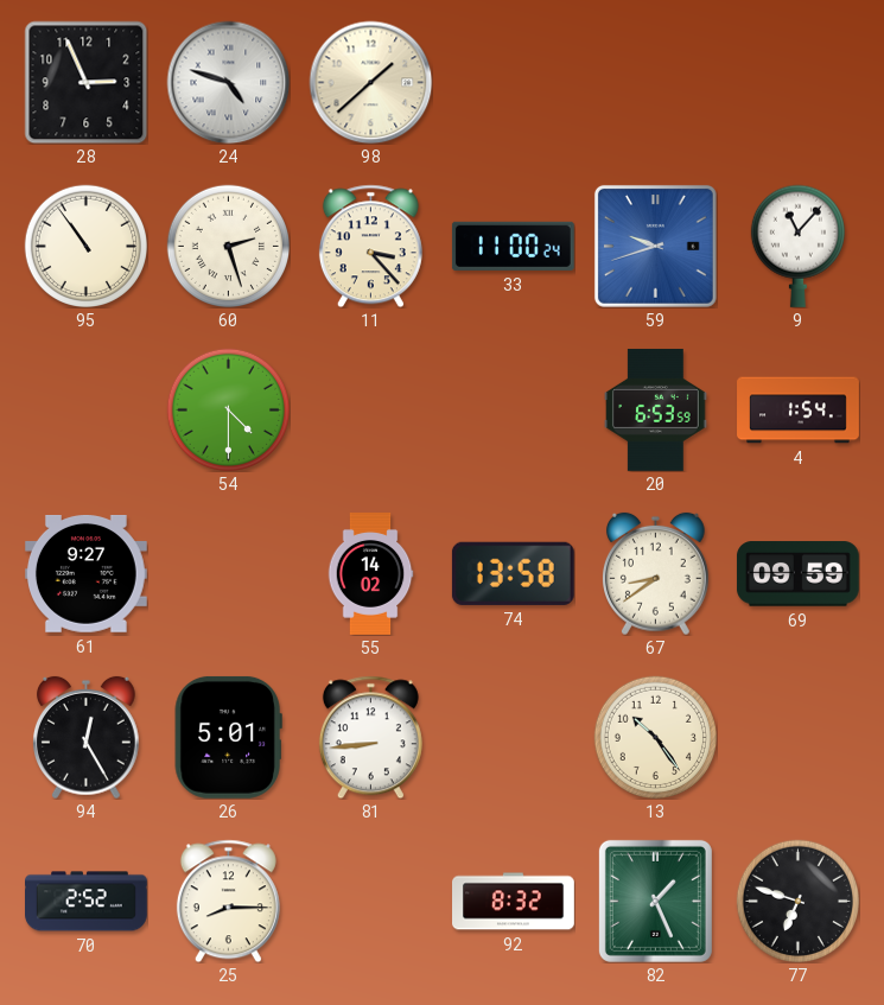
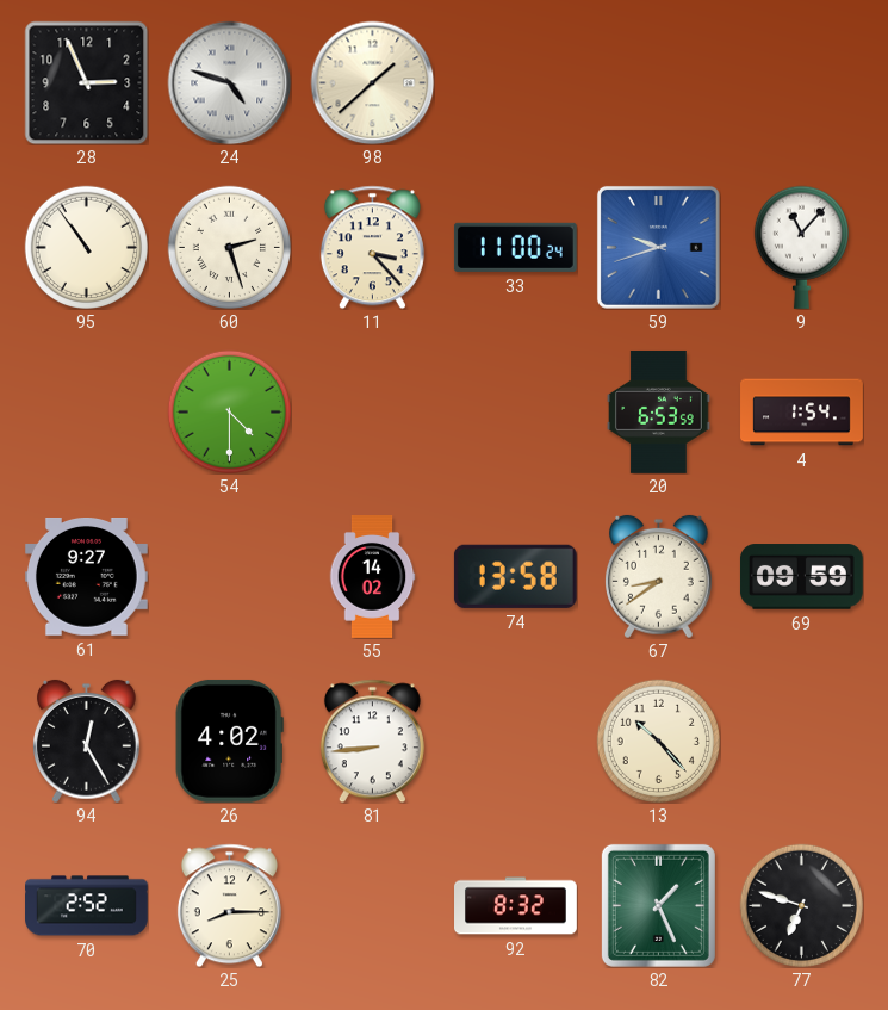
26: 5:01 -> 4:02 (229, 741)
13: 10:24 -> 10:23 (658, 741)
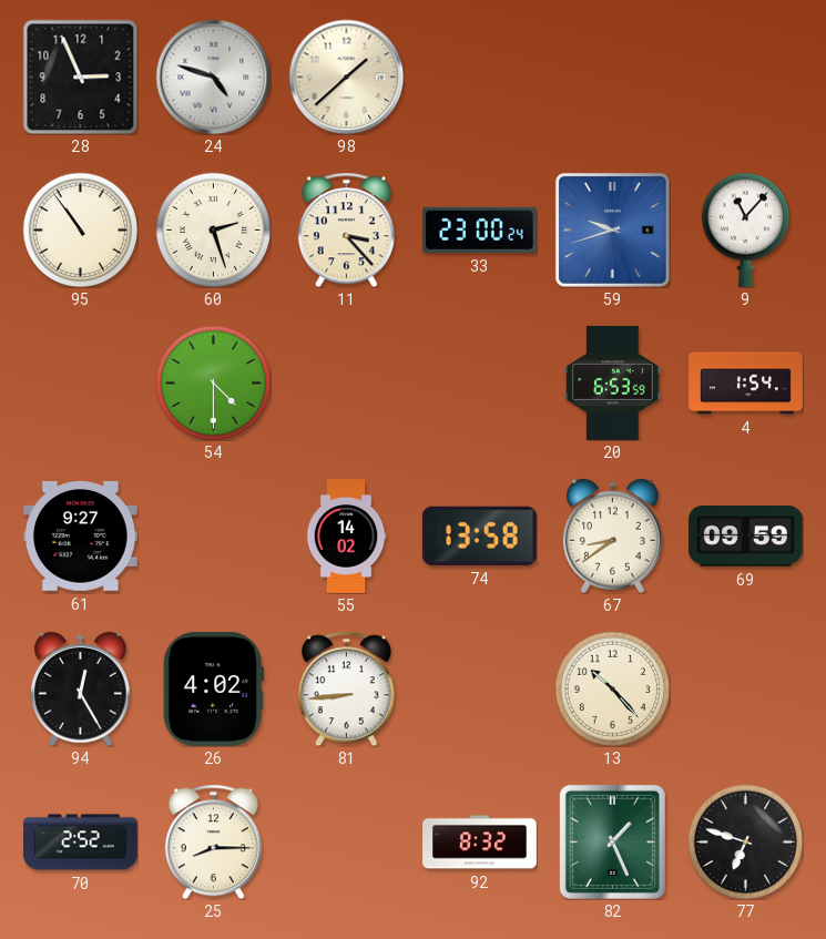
33: 11:00 -> 23:00 (479, 229)
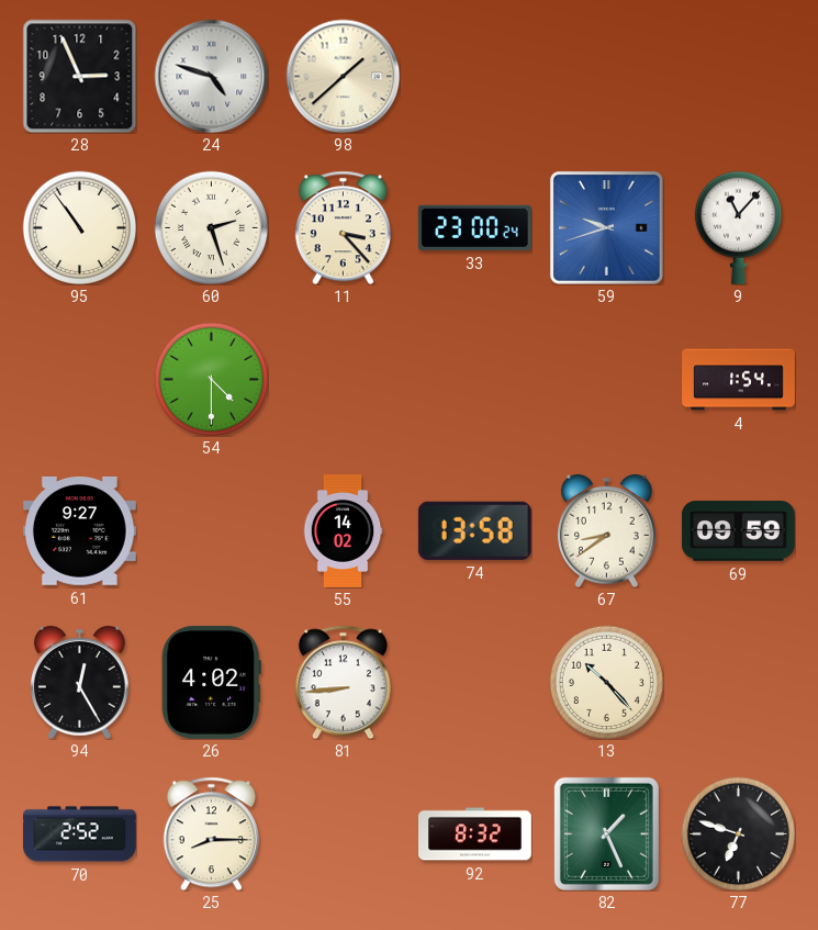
20: 6:53 -> none (613, 384)
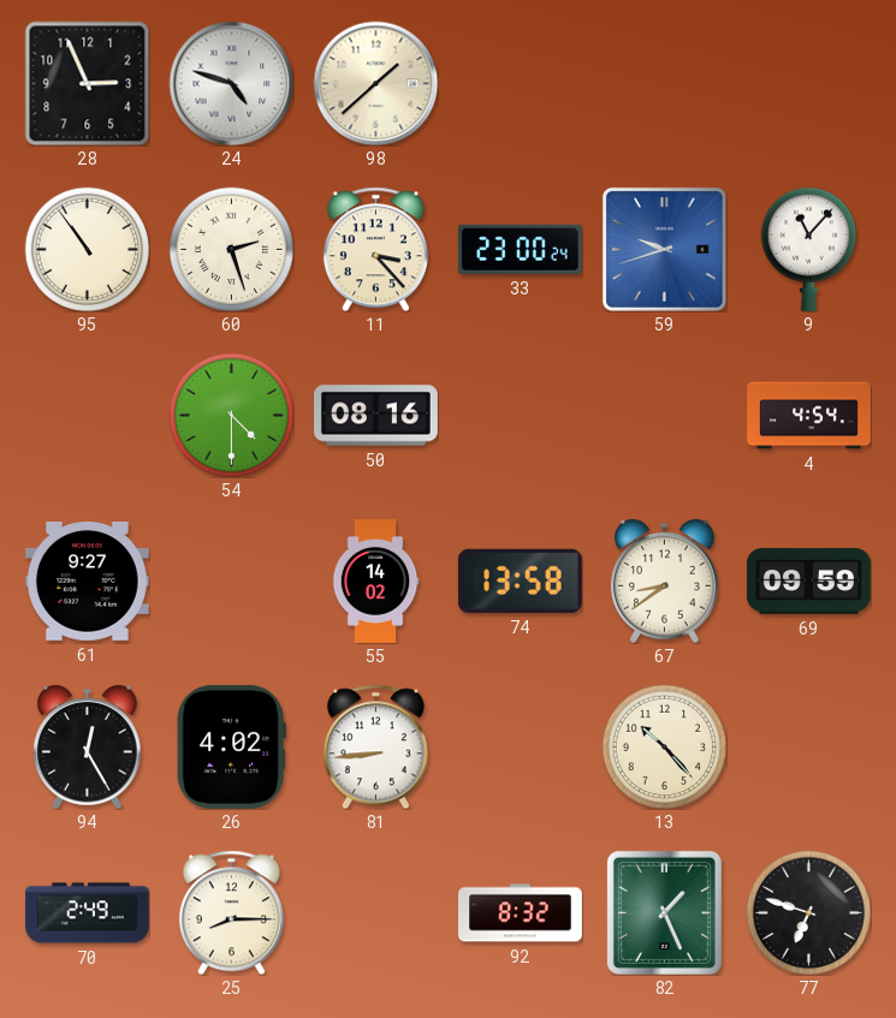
50: none -> 08:16 (376, 416)
4: 1:54 -> 4:54 (809, 416)
70: 2:52 -> 2:49 (88, 913)
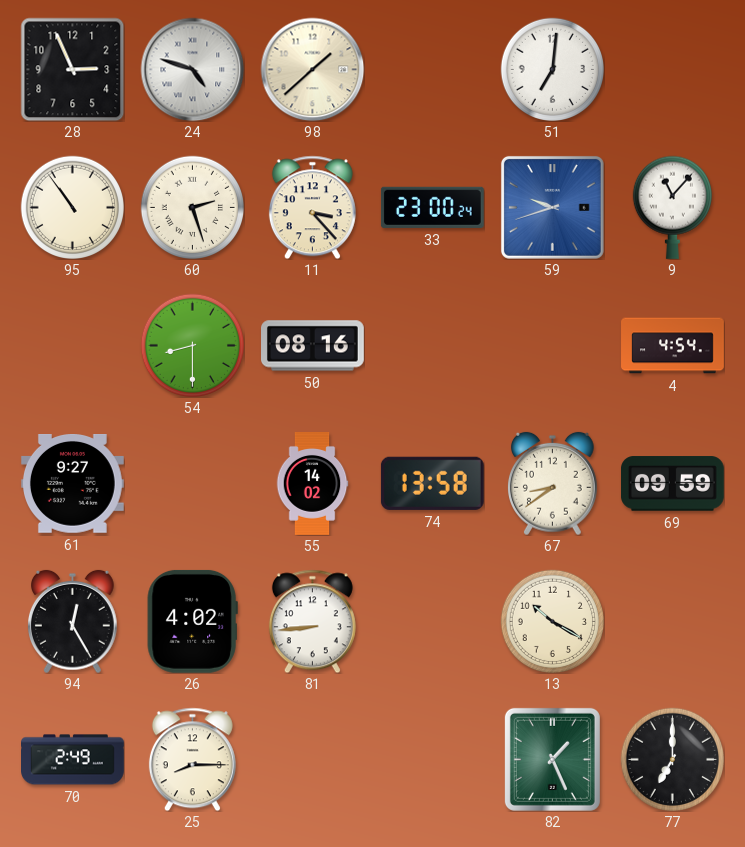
51: none -> 7:01 (552, 69)
54: 4:30 -> 8:30 (192, 345)
13: 10:23 -> 10:20 (552, 621)
92: 8:32 -> none (521, 913)
77: 6:48 -> 7:00 (672, 759)
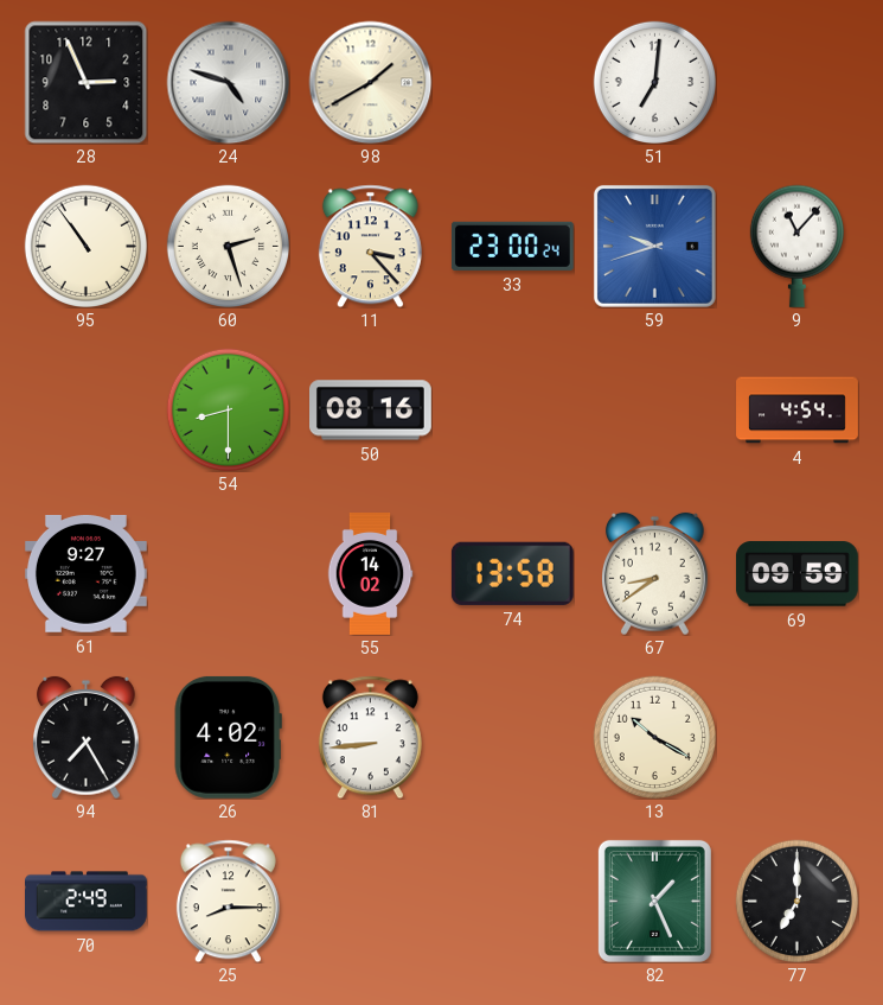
98: 1:38 -> 1:40 (370, 82)
94: 12:25 -> 7:25 (87, 737)
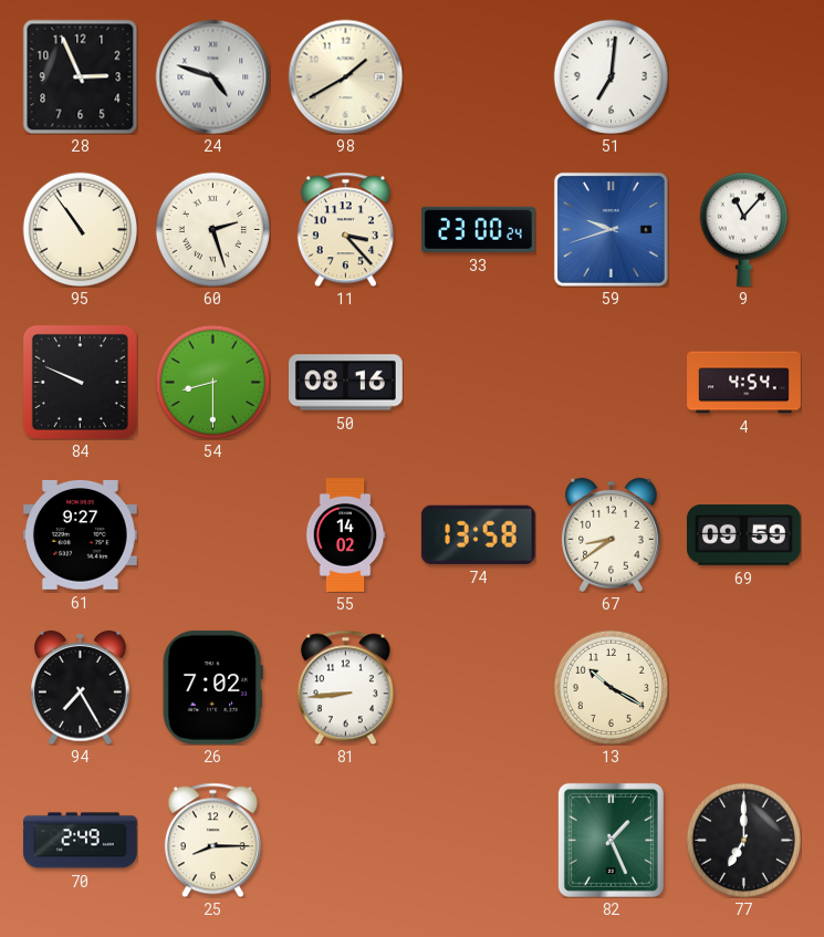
84: none -> 9:49 (80, 382)
26: 4:02 -> 7:02 (212, 687)
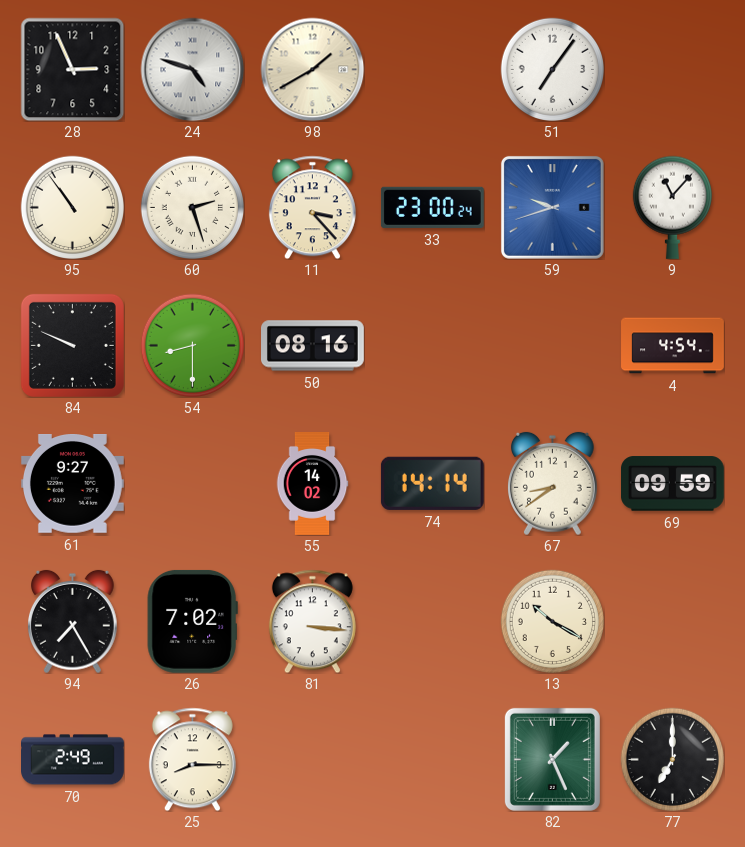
51: 7:01 -> 7:06 (552, 69)
74: 13:58 -> 14:14 (432, 483)
81: 8:44 -> 3:16 (312, 621)
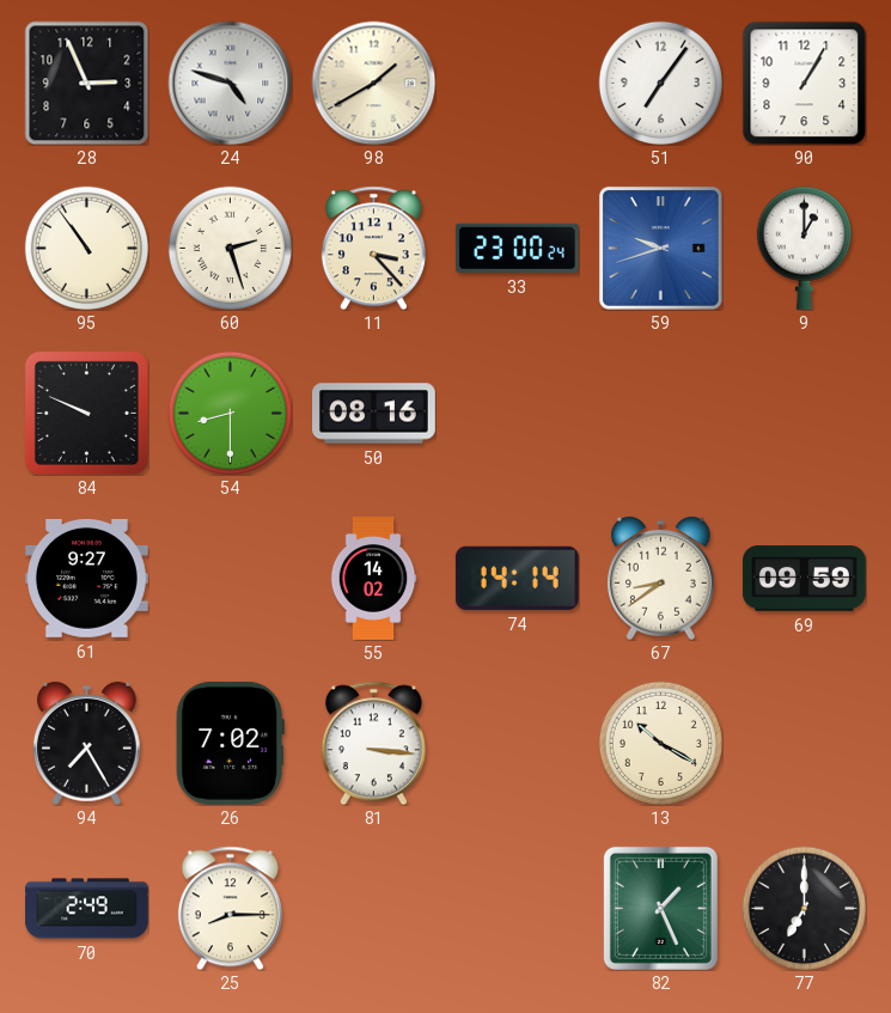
90: none -> 1:05 (804, 83)
9: 11:07 -> 1:00 (804, 248)
4: 4:54 -> none (673, 346)
